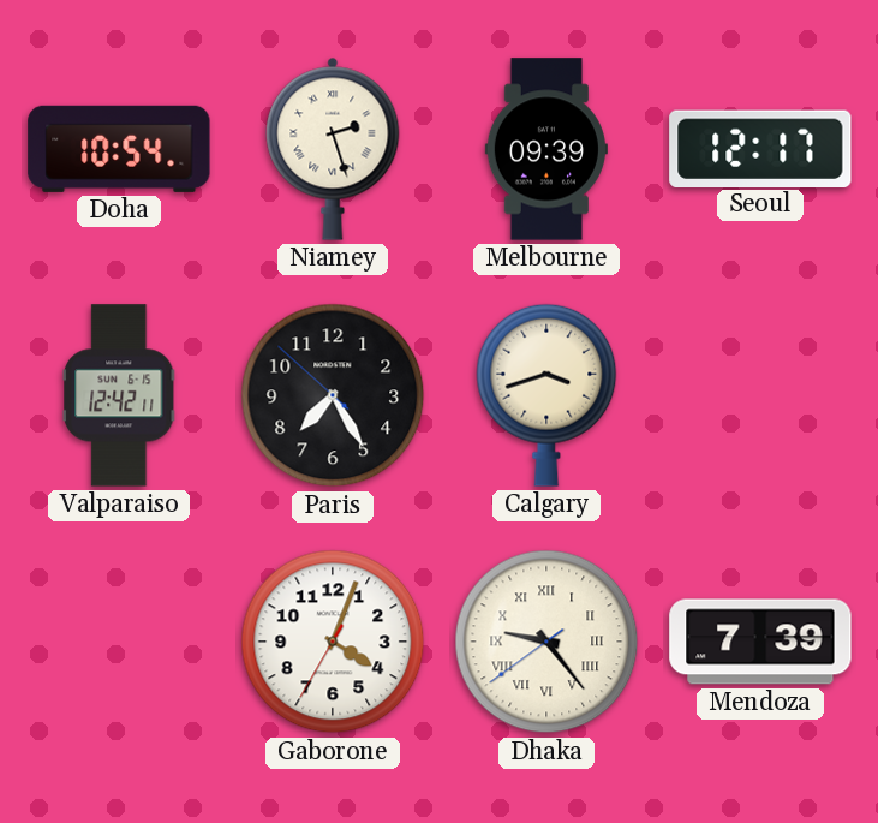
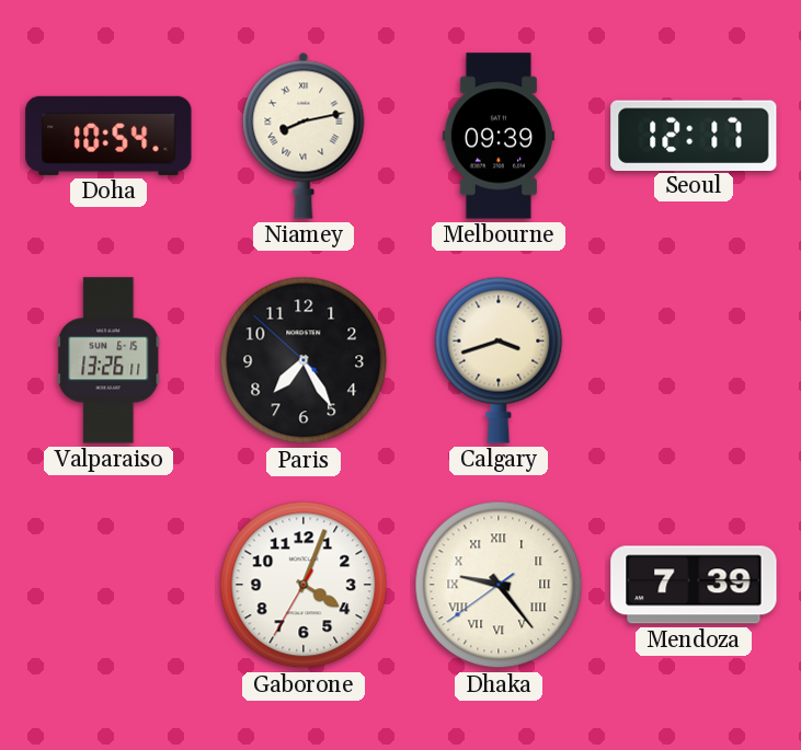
Niamey: 2:27 -> 8:13 (304, 136)
Valparaiso: 12:42 -> 13:26 (110, 360)
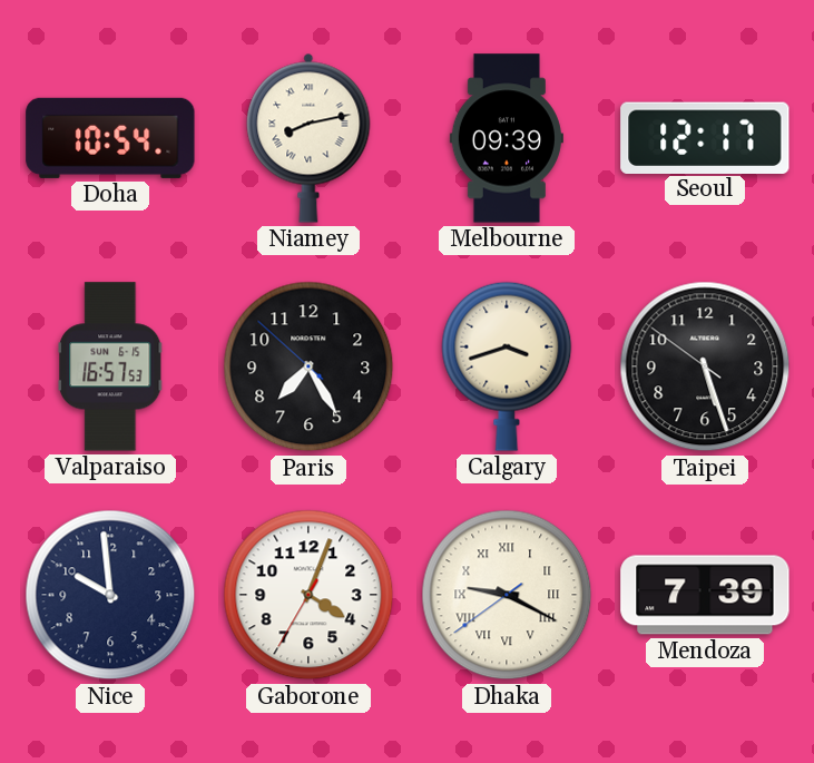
Valparaiso: 13:26 -> 16:57 (111, 366)
Taipei: none -> 5:26 (705, 366)
Nice: none -> 9:59 (110, 595)
Dhaka: 9:23 -> 9:19 (507, 595)
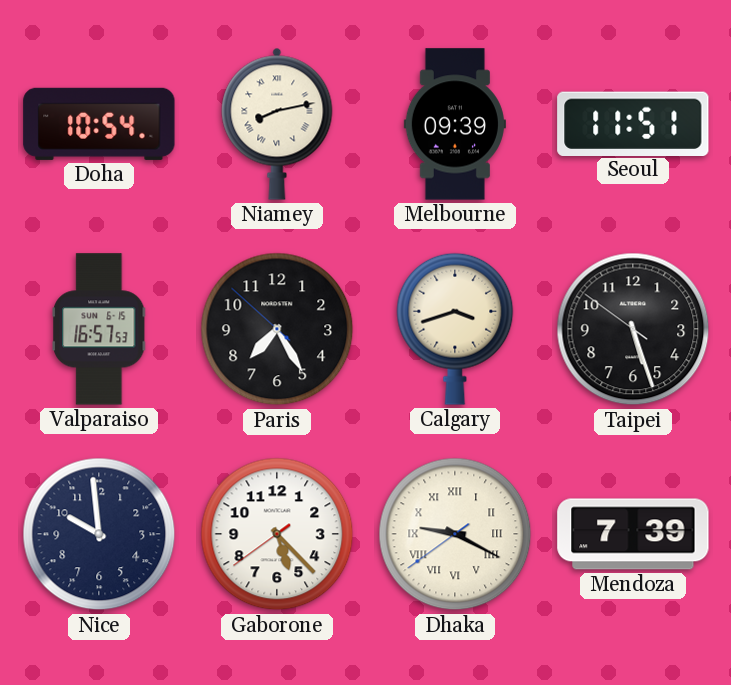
Seoul: 12:17 -> 11:51 (633, 123)
Gaborone: 4:03 -> 5:22 (277, 534)
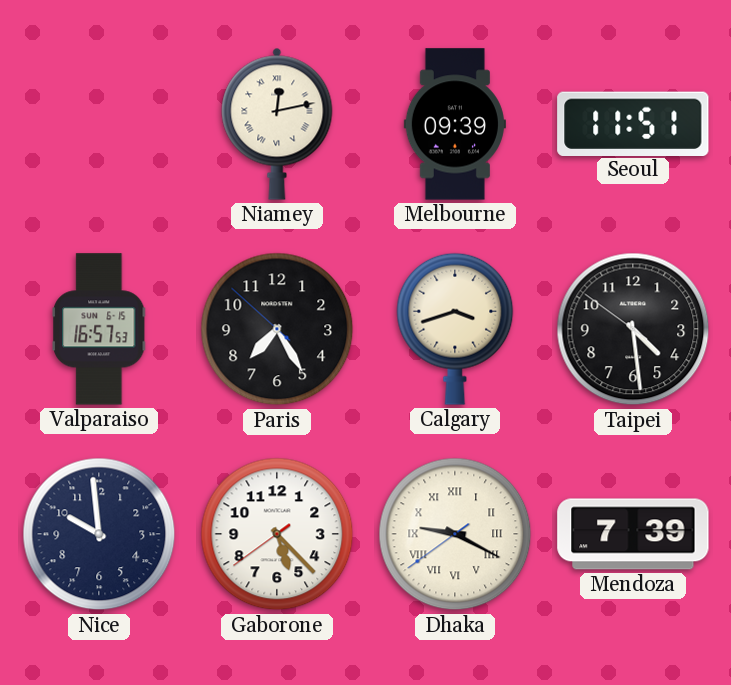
Doha: 10:54 -> none (99, 124)
Niamey: 8:13 -> 12:13 (277, 124)
Taipei: 5:26 -> 4:28 (633, 329)
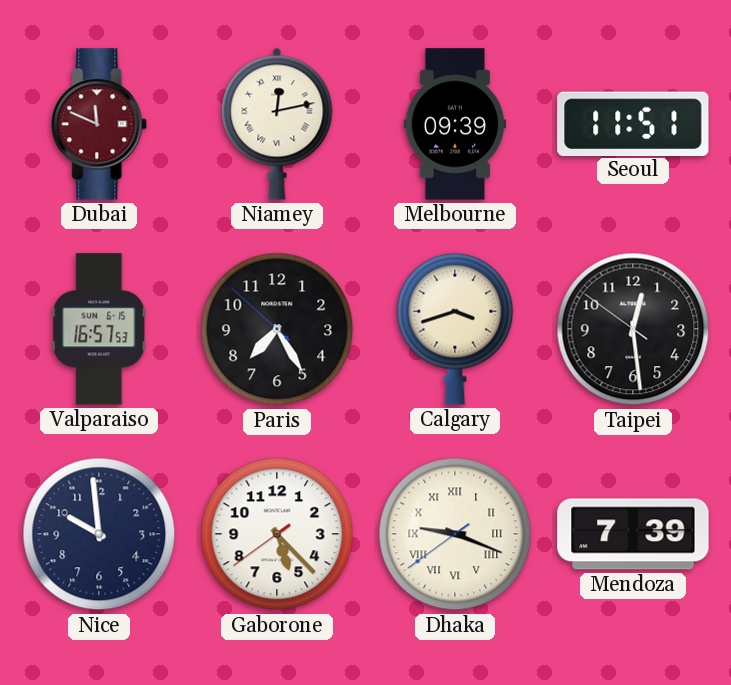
Dubai: none -> 11:49 (100, 124)
Taipei: 4:28 -> 12:28 (633, 329)
Dhaka: 9:19 -> 9:18 (455, 534)
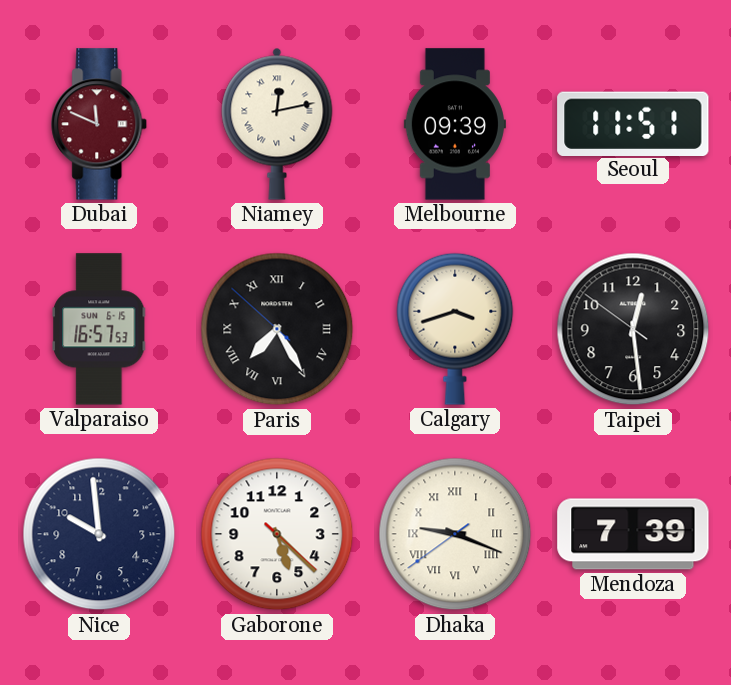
Paris numerals: Arabic -> Roman (277, 329)
Gaborone: 5:22:39 -> 5:22:22 (277, 534)
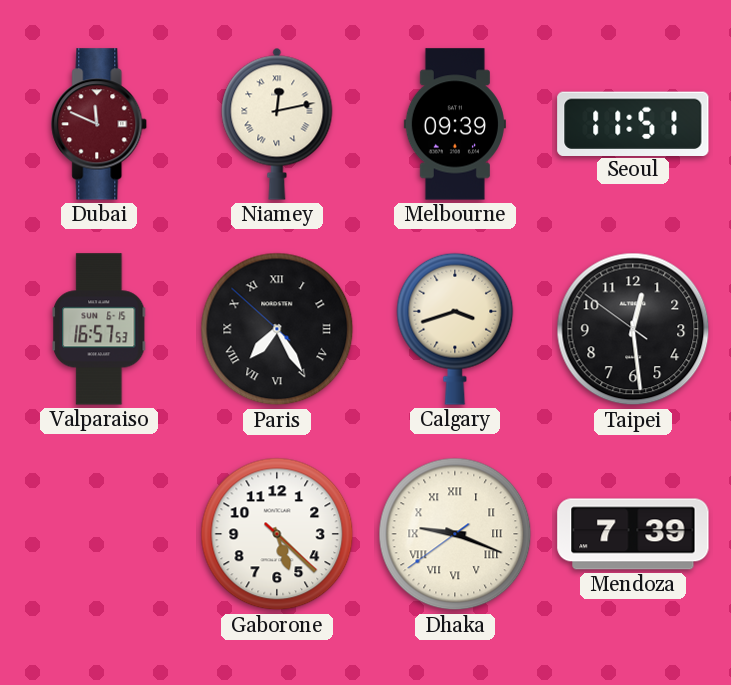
Nice: 9:59 -> none (99, 534)
